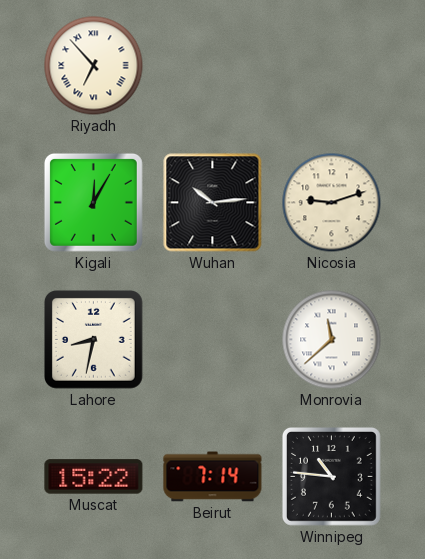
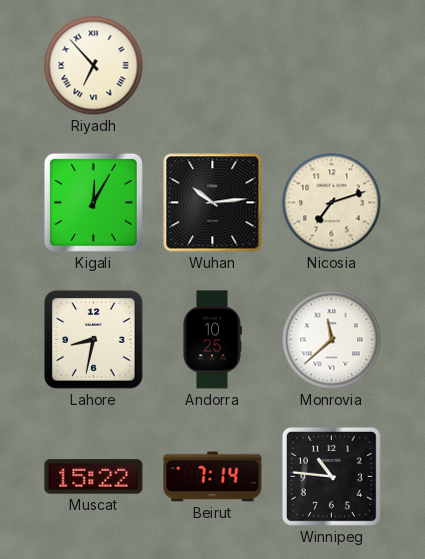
Nicosia: 9:12 -> 7:12 (332, 203)
Andorra: none -> 10:25 (212, 340)
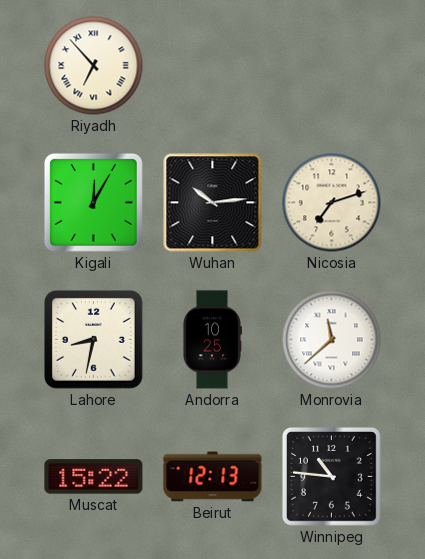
Beirut: 7:14 -> 12:13 (213, 477)
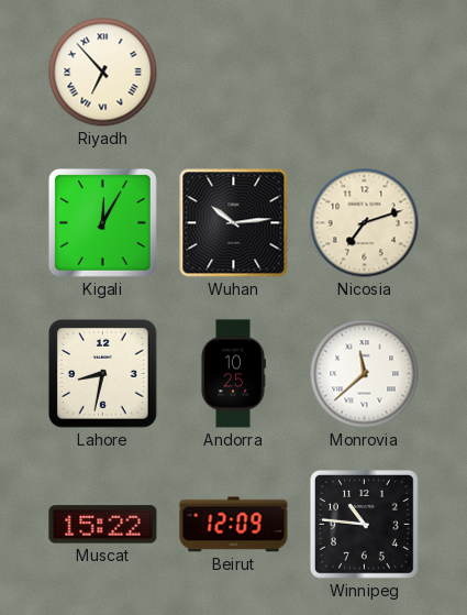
Beirut: 12:13 -> 12:09 (234, 525)
